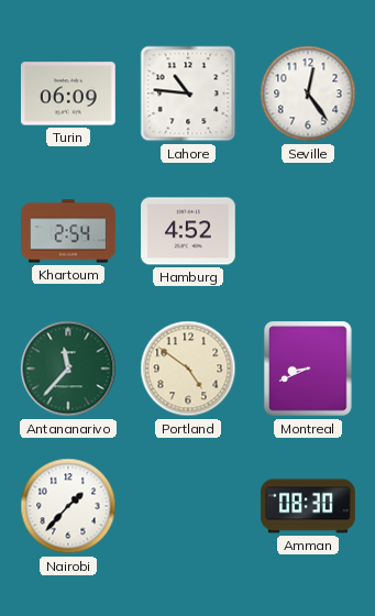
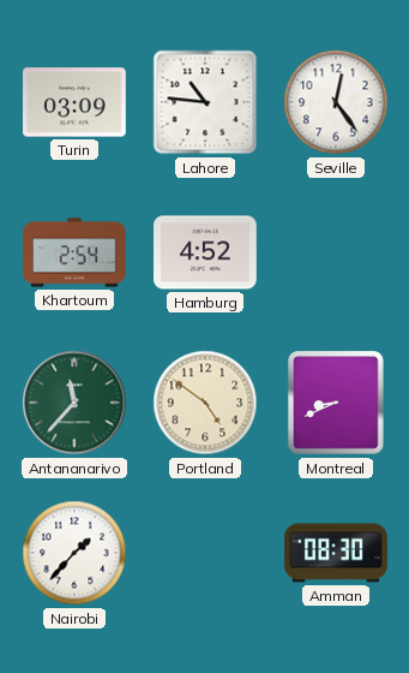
Turin: 06:09 -> 03:09 (76, 102)
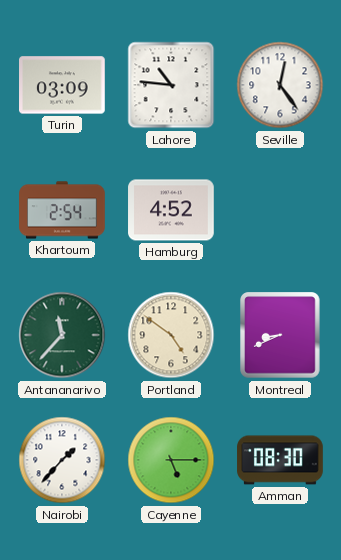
Cayenne: none -> 5:15 (171, 460)
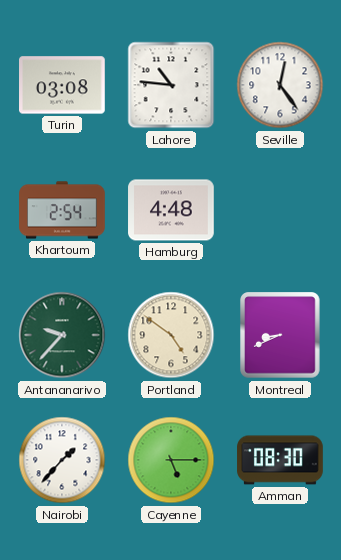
Turin: 03:09 -> 03:08 (63, 85)
Hamburg: 4:52 -> 4:48 (171, 210)
Antananarivo: 11:37 -> 9:37 (62, 335)
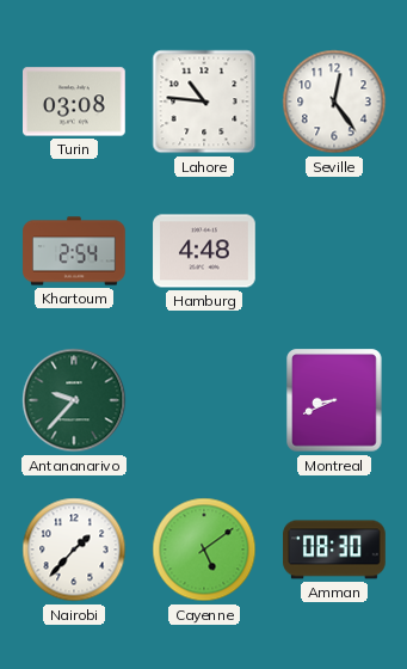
Portland: 4:51 -> none (171, 335)
Cayenne: 5:15 -> 5:09 (204, 550)
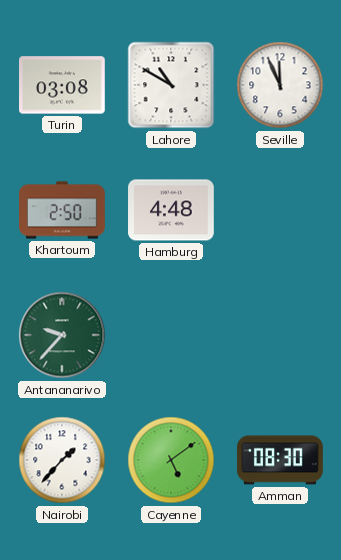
Lahore: 10:46 -> 10:50 (171, 85)
Seville: 12:24 -> 11:56 (280, 85)
Khartoum: 2:54 -> 2:50 (62, 210)
Montreal: 8:41 -> none (334, 400)
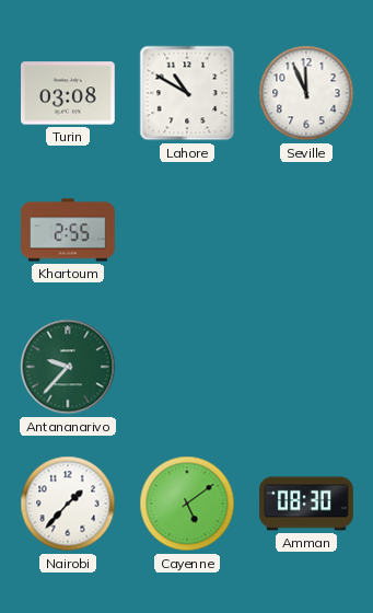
Khartoum: 2:50 -> 2:55 (68, 230)
Hamburg: 4:48 -> none (171, 210)
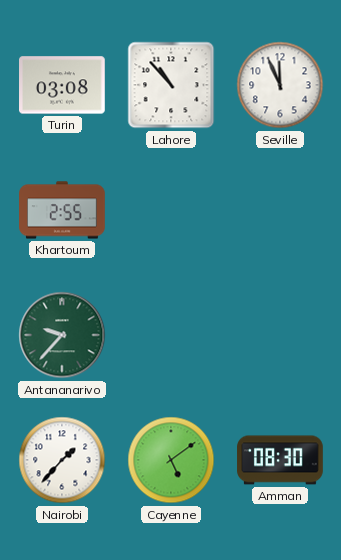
Lahore: 10:50 -> 10:53 (171, 85)
